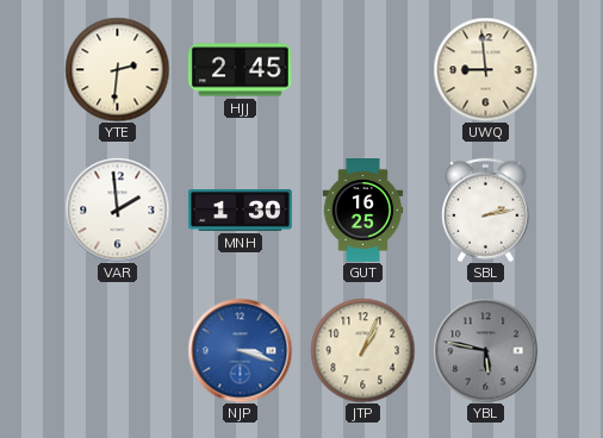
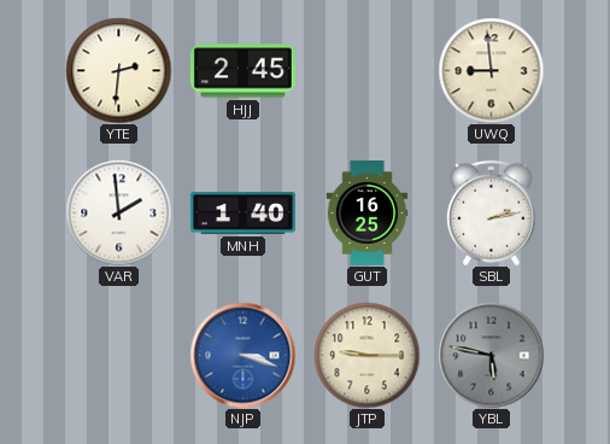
MNH: 1:30 -> 1:40 (242, 212)
JTP: 1:04 -> 9:15 (366, 355)
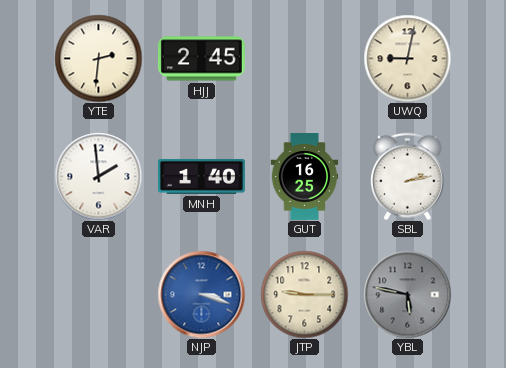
UWQ: 8:59 -> 9:02 (407, 58)
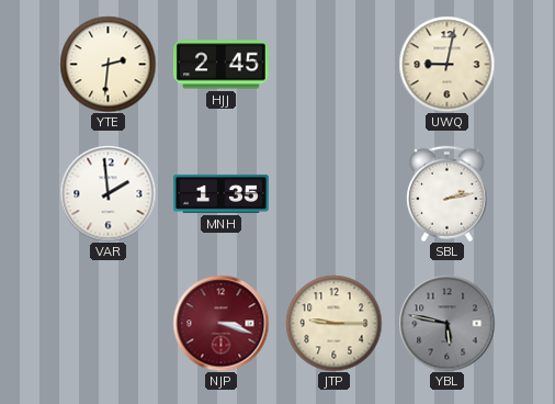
MNH: 1:40 -> 1:35 (220, 193)
GUT: 16:25 -> none (305, 177)
NJP dial: blue -> burgundy (220, 323)
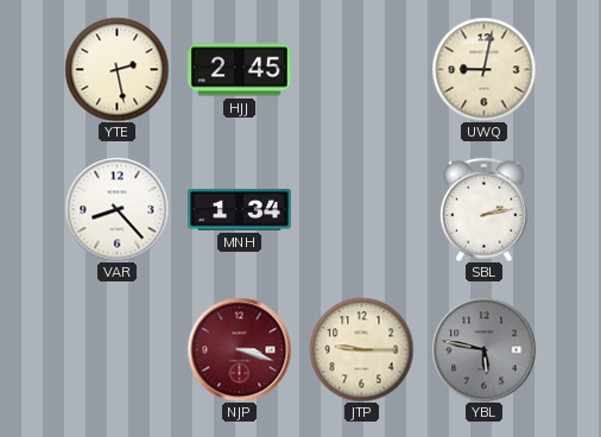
YTE: 2:31 -> 2:28 (116, 69)
VAR: 1:59 -> 8:23 (116, 209)
MNH: 1:35 -> 1:34 (239, 209)
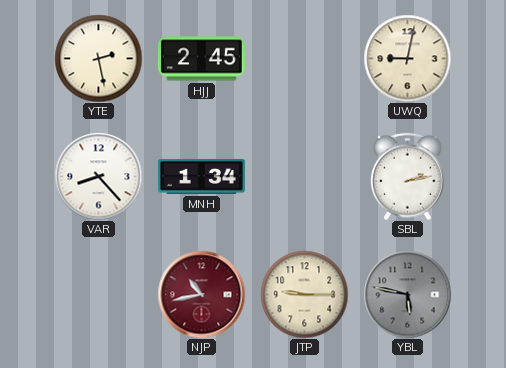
NJP: 3:18 -> 10:43 (201, 294)
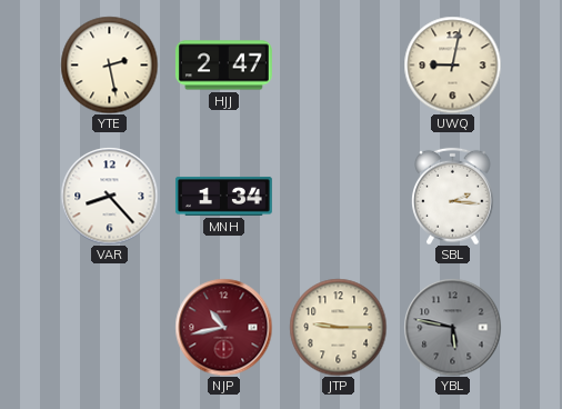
HJJ: 2:45 -> 2:47 (223, 66)
SBL: 2:13 -> 2:16 (453, 196)
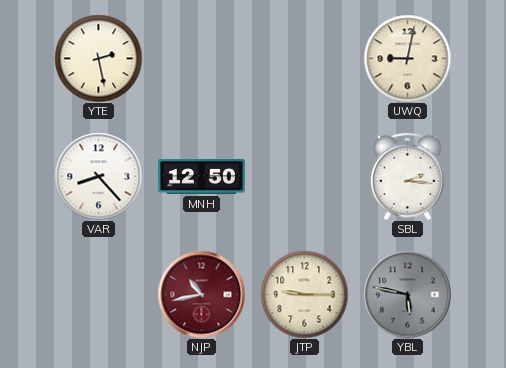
HJJ: 2:47 -> none (223, 66)
MNH: 1:34 -> 12:50 (201, 176)
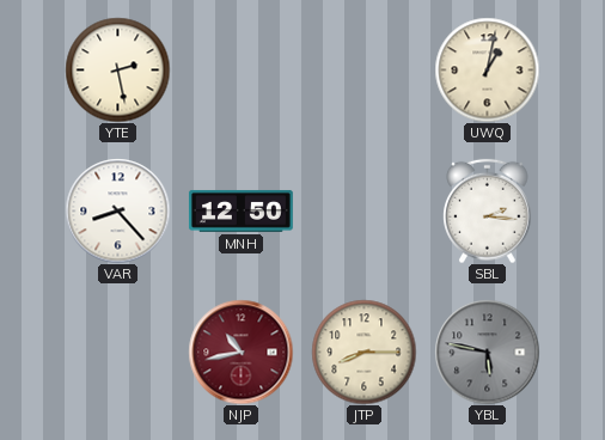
UWQ: 9:02 -> 1:02 (487, 69)
JTP: 9:15 -> 8:15 (363, 352)
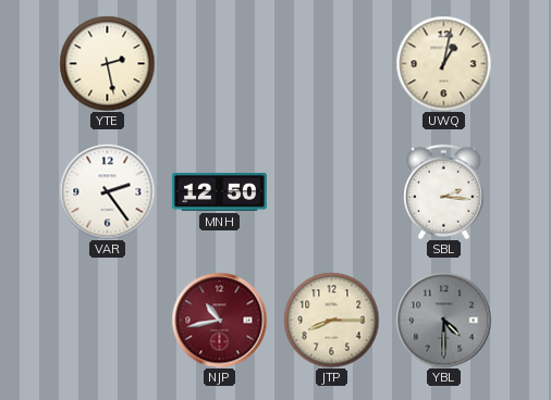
VAR: 8:23 -> 2:24 (107, 191)
YBL: 5:47 -> 4:30 (443, 320)
